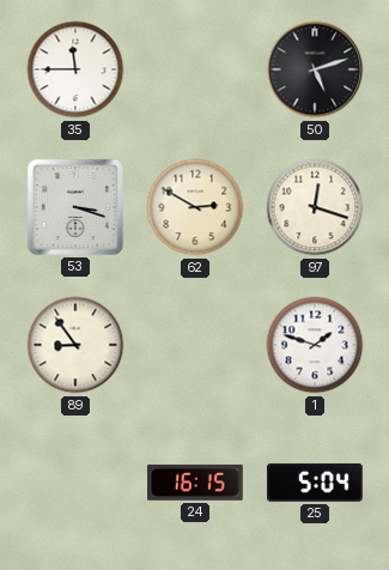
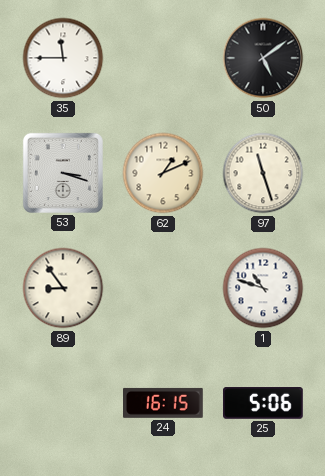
50: 5:12 -> 5:09 (263, 58)
62: 2:50 -> 1:11 (163, 173)
97: 12:18 -> 11:27 (263, 173)
1: 1:48 -> 10:48 (263, 288)
25: 5:04 -> 5:06 (264, 403)
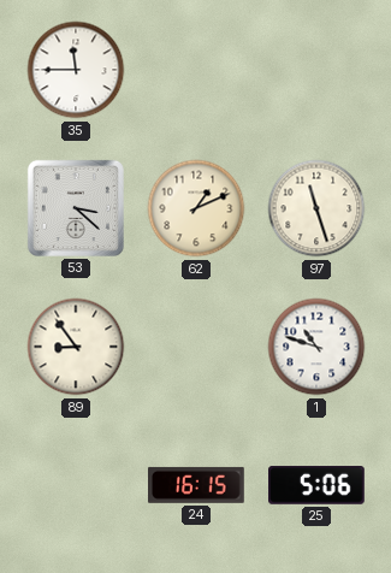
50: 5:09 -> none (263, 58)
53: 3:18 -> 3:22 (76, 208)
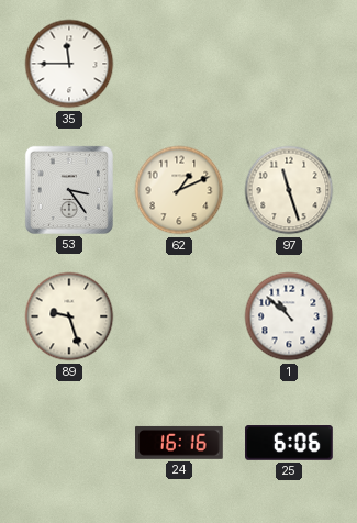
53: 3:22 -> 3:24 (69, 190)
89: 8:54 -> 9:27 (69, 316)
1: 10:48 -> 10:52 (289, 316)
24: 16:15 -> 16:16 (180, 443)
25: 5:06 -> 6:06 (290, 443)
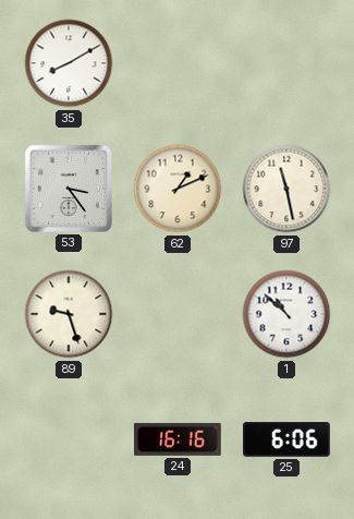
35: 11:45 -> 8:10 (69, 63)
97: 11:27 -> 11:28 (286, 189)
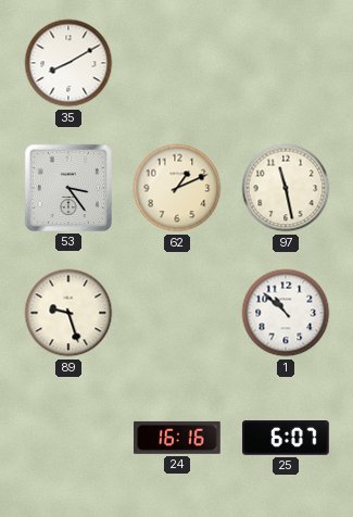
25: 6:06 -> 6:07 (287, 438)
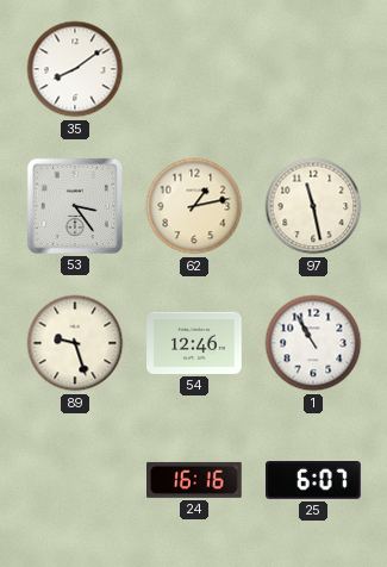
35: 8:10 -> 8:09 (75, 69)
62: 1:11 -> 1:13 (194, 206)
54: none -> 12:46 (194, 343)
1: 10:52 -> 10:55 (313, 343)
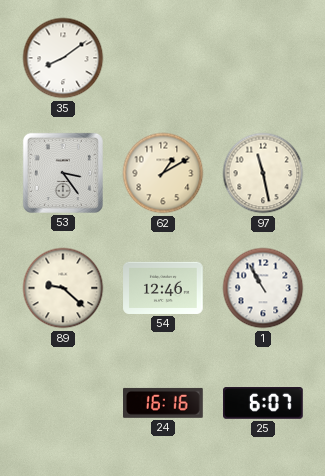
62: 1:13 -> 1:10 (163, 173)
89: 9:27 -> 9:22 (63, 288)
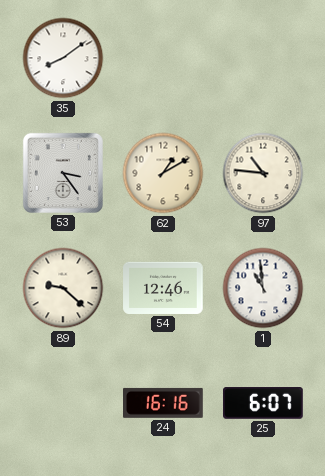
97: 11:28 -> 10:46 (263, 173)
1: 10:55 -> 10:59 (263, 288)
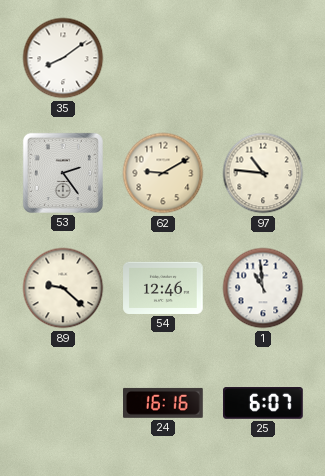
53: 3:24 -> 2:24 (63, 173)
62: 1:10 -> 9:10 (163, 173)
